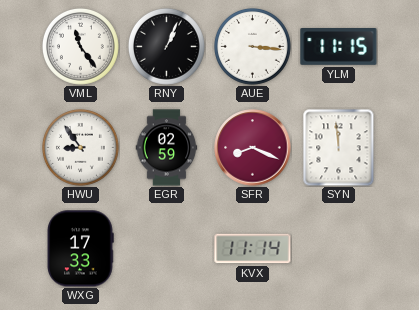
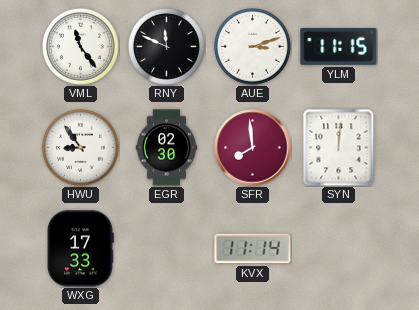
RNY: 1:04 -> 11:49 (166, 46)
AUE: 3:16 -> 3:12 (252, 46)
EGR: 02:59 -> 02:30 (167, 148)
SFR: 8:19 -> 7:59 (253, 148)
SYN: 11:59 -> 12:01 (339, 147)
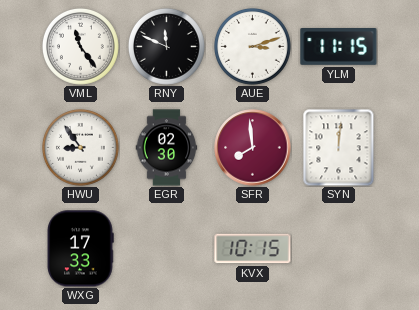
KVX: 11:14 -> 10:15 (253, 249)
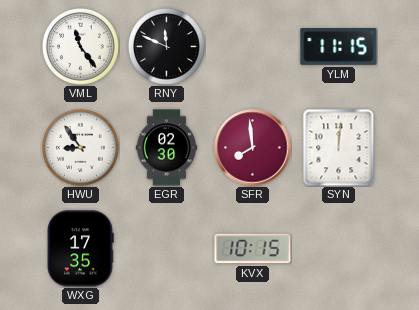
AUE: 3:12 -> none (252, 46)
WXG: 17:33 -> 17:35 (80, 249)
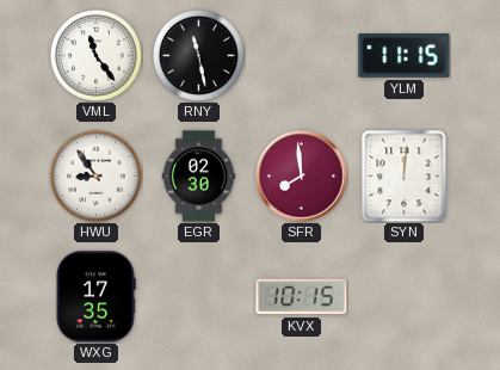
RNY: 11:49 -> 11:28 (198, 55)
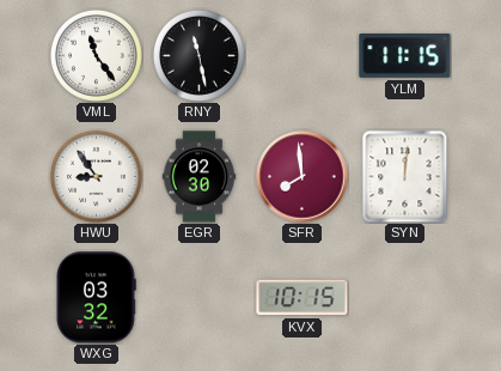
WXG: 17:35 -> 03:32 (96, 298)
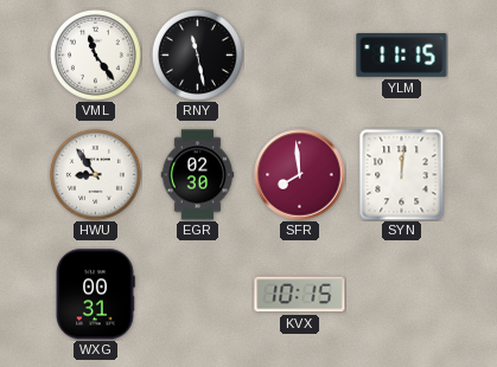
WXG: 03:32 -> 00:31 (95, 295)
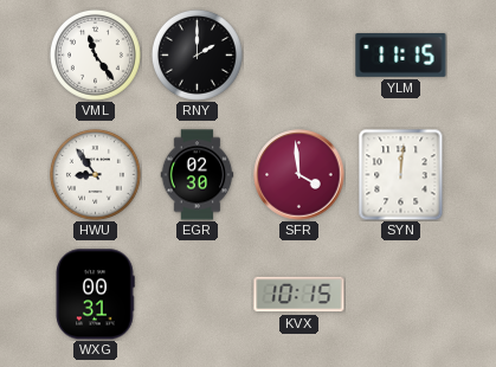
RNY: 11:28 -> 2:00 (197, 54)
SFR: 7:59 -> 3:59 (299, 175)
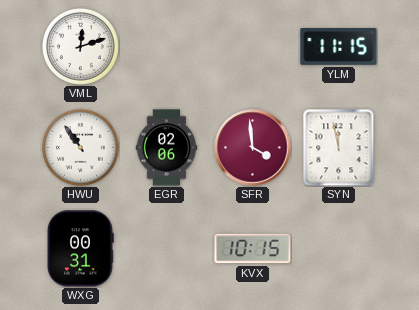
VML: 11:24 -> 12:12 (80, 46)
RNY: 2:00 -> none (197, 54)
HWU: 8:54 -> 10:54 (80, 147)
EGR: 02:30 -> 02:06 (167, 148)
SYN: 12:01 -> 11:58 (339, 147)
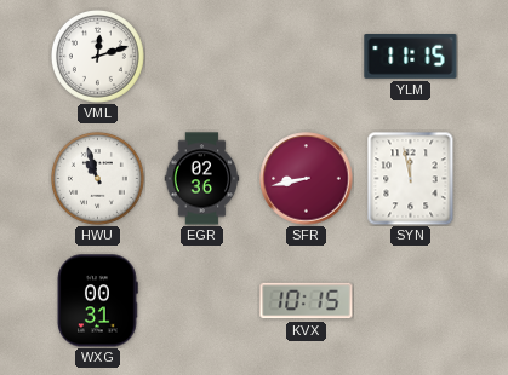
HWU: 10:54 -> 10:57 (97, 178)
EGR: 02:06 -> 02:36 (202, 179)
SFR: 3:59 -> 8:43 (307, 179)
